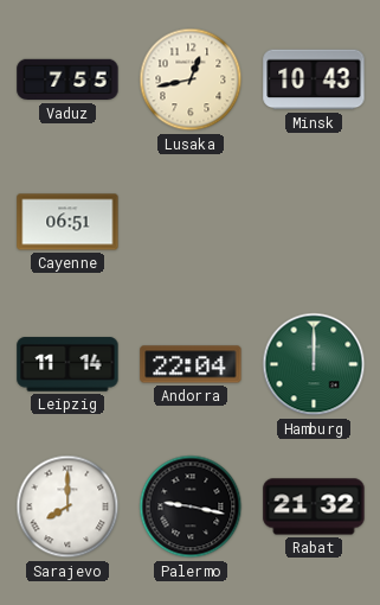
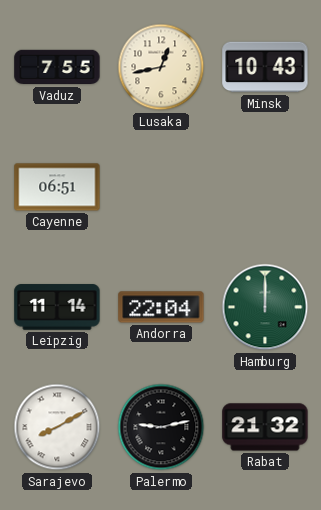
Sarajevo: 8:00 -> 8:10 (57, 427)
Palermo: 9:17 -> 9:13 (161, 427)
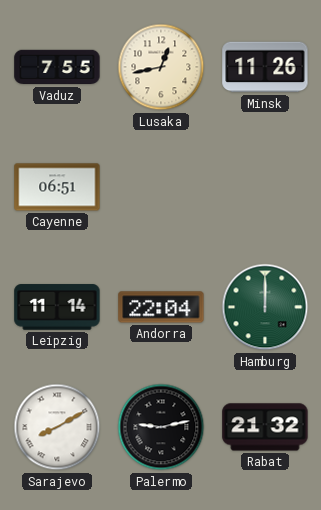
Minsk: 10:43 -> 11:26 (265, 67)
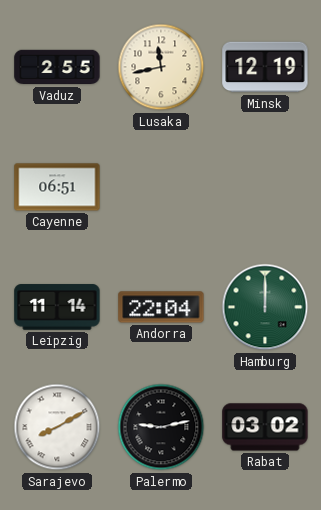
Vaduz: 7:55 -> 2:55 (57, 67)
Lusaka: 12:43 -> 11:43 (161, 67)
Minsk: 11:26 -> 12:19 (265, 67)
Rabat: 21:32 -> 03:02 (265, 427)
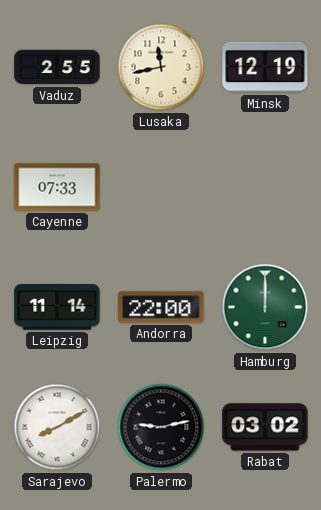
Cayenne: 06:51 -> 07:33 (57, 187)
Andorra: 22:04 -> 22:00 (161, 307)
